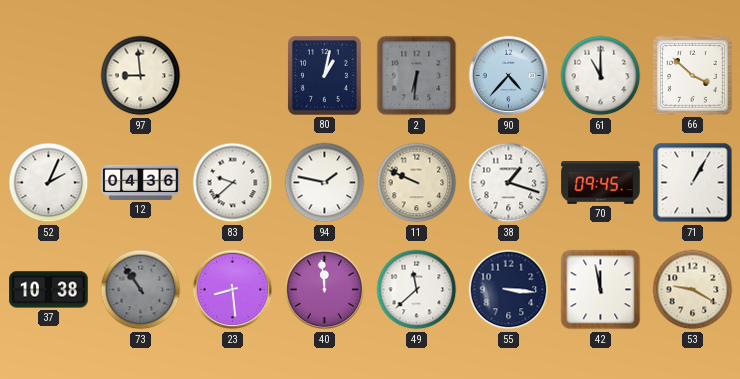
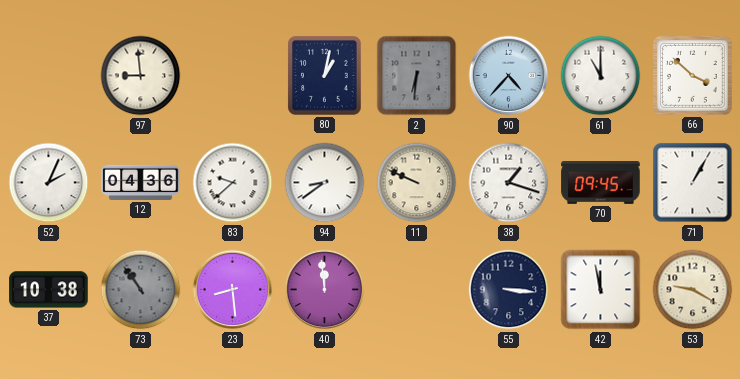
94: 1:47 -> 8:39 (325, 183)
49: 11:38 -> none (417, 290)
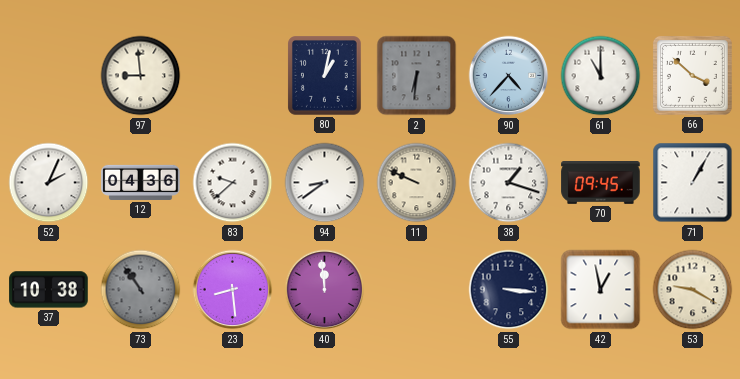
42: 11:58 -> 12:58 (601, 290)
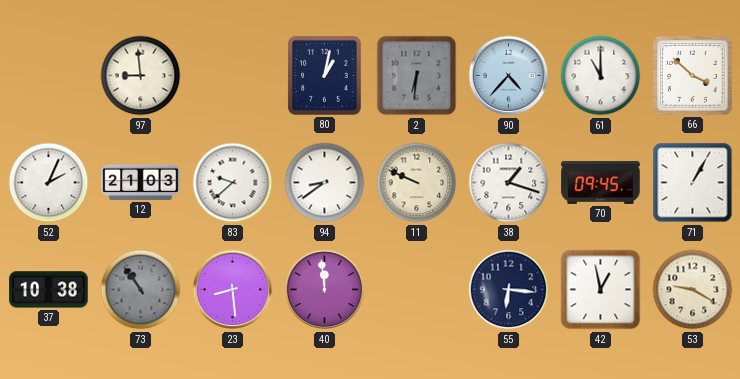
12: 04:36 -> 21:03 (141, 182)
55: 3:16 -> 6:16 (509, 290)
